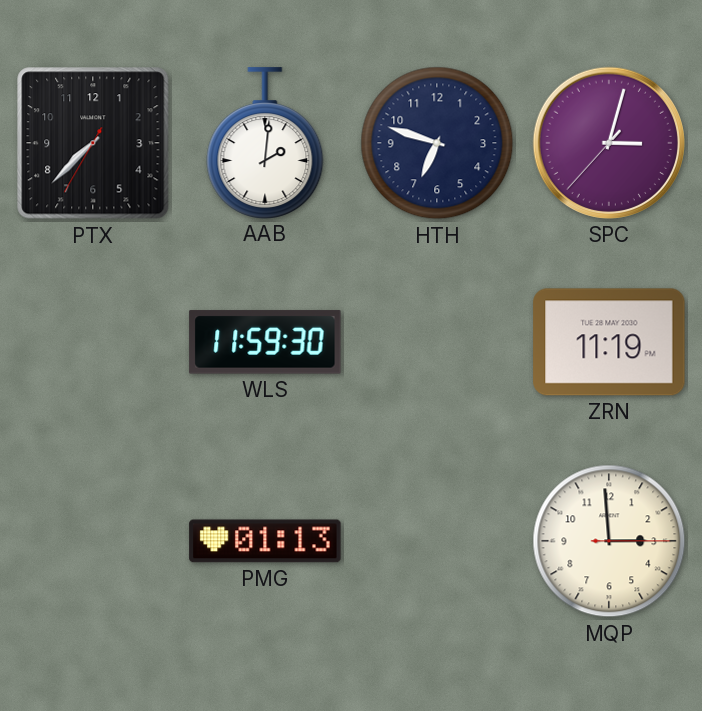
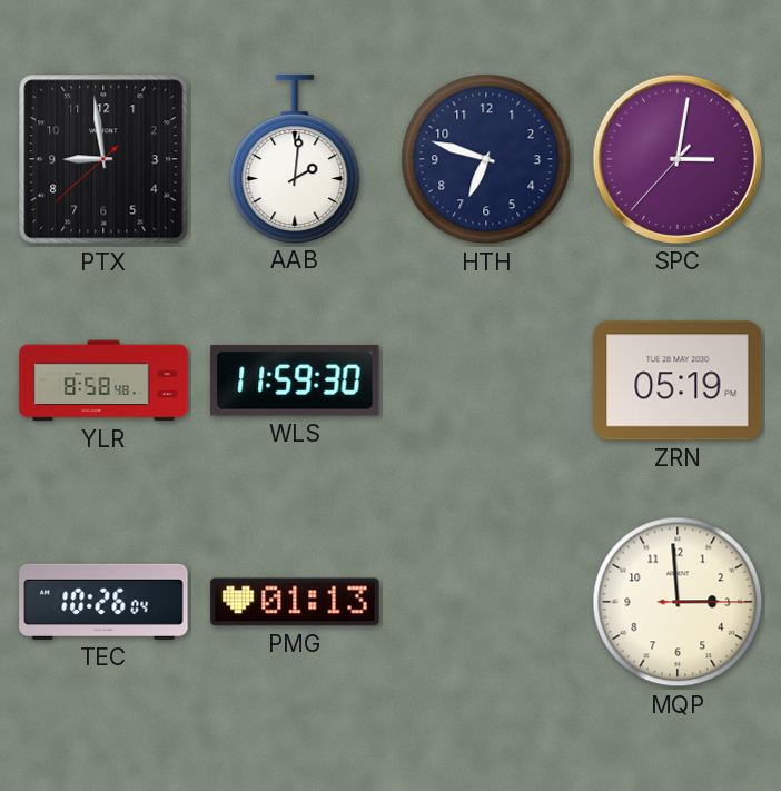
PTX: 7:37 -> 8:58 (103, 159)
SPC: 3:02 -> 3:01 (678, 159)
YLR: none -> 8:58 (103, 380)
ZRN: 11:19 -> 05:19 (678, 380)
TEC: none -> 10:26 (103, 602)
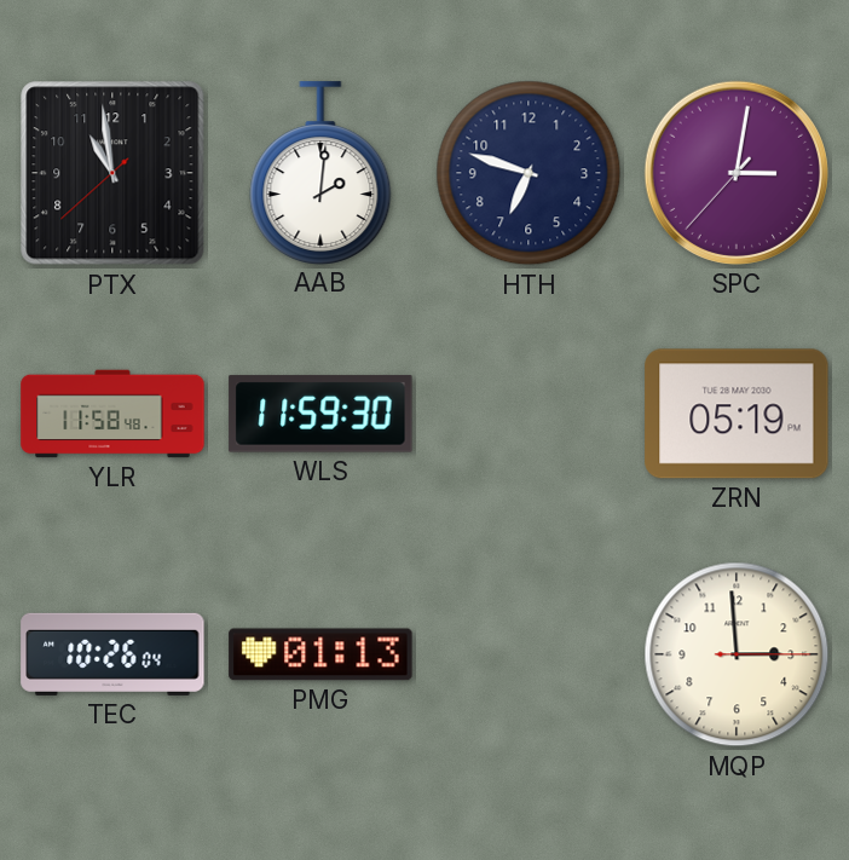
PTX: 8:58 -> 10:58 (112, 173)
YLR: 8:58 -> 11:58 (112, 414)
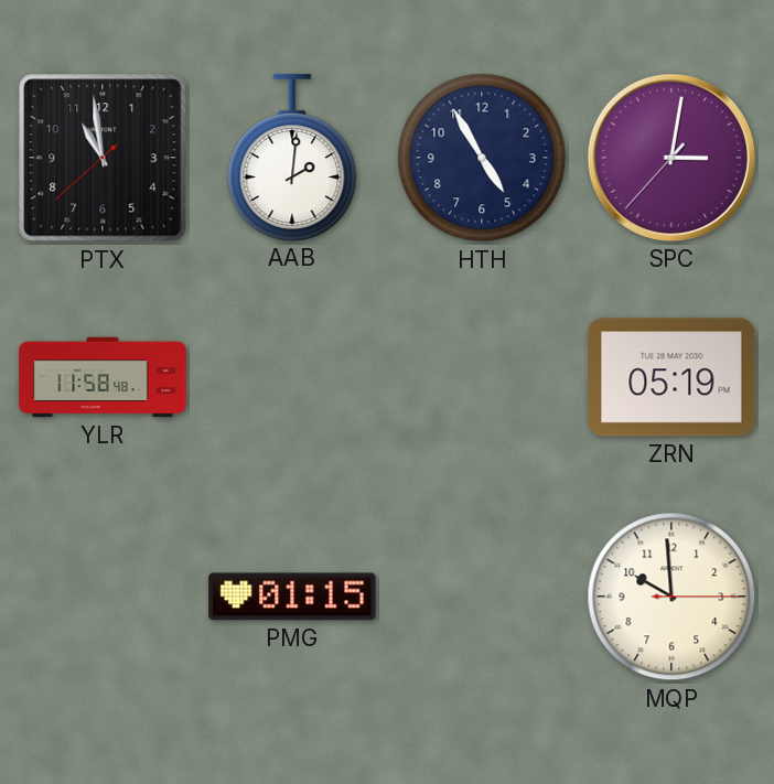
HTH: 6:48 -> 4:55 (482, 158)
WLS: 11:59 -> none (320, 414)
TEC: 10:26 -> none (112, 654)
PMG: 01:13 -> 01:15 (292, 597)
MQP: 2:59 -> 9:59 (671, 597)
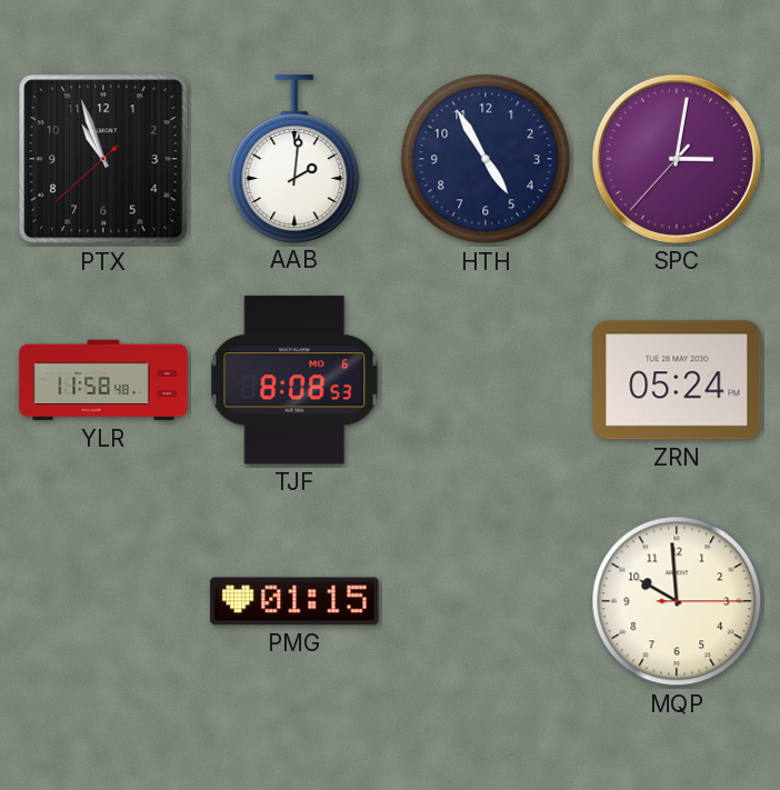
PTX: 10:58 -> 10:56 (103, 159)
TJF: none -> 8:08 (294, 380)
ZRN: 05:19 -> 05:24 (677, 380)
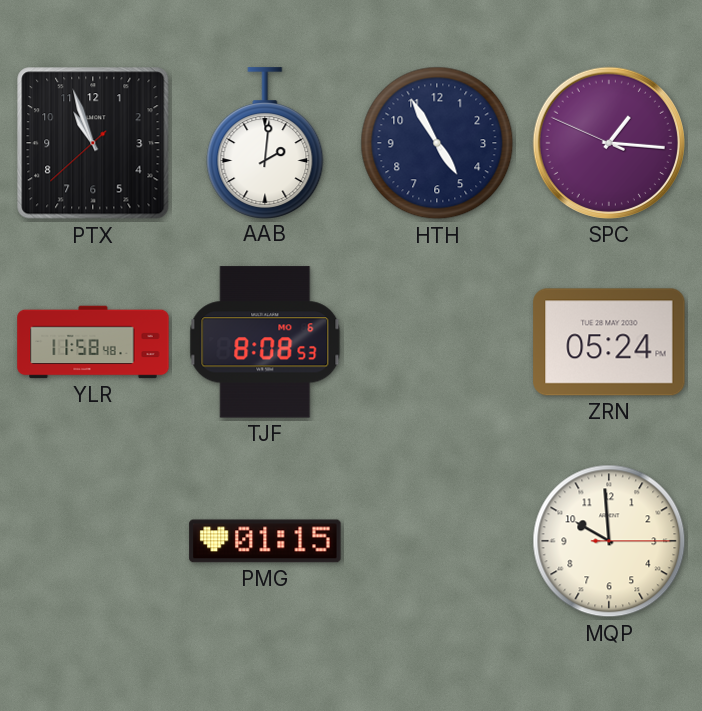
SPC: 3:01 -> 1:15 (609, 143)
